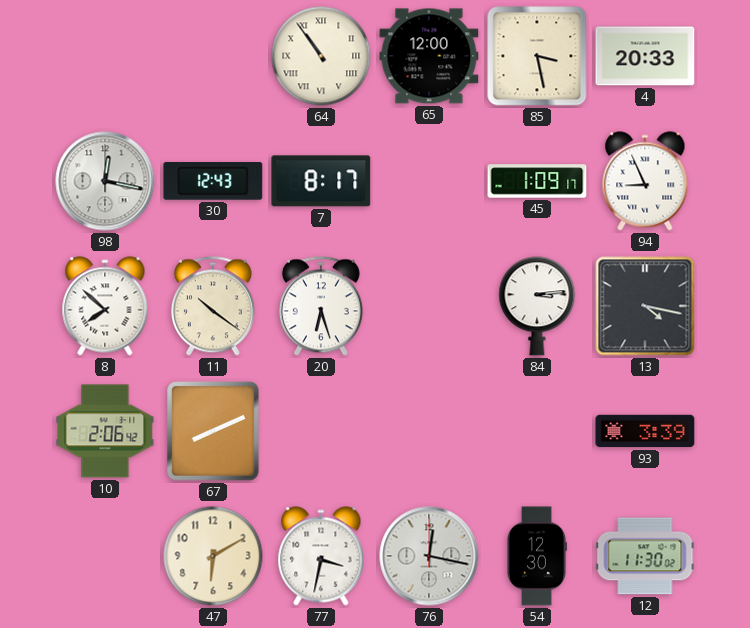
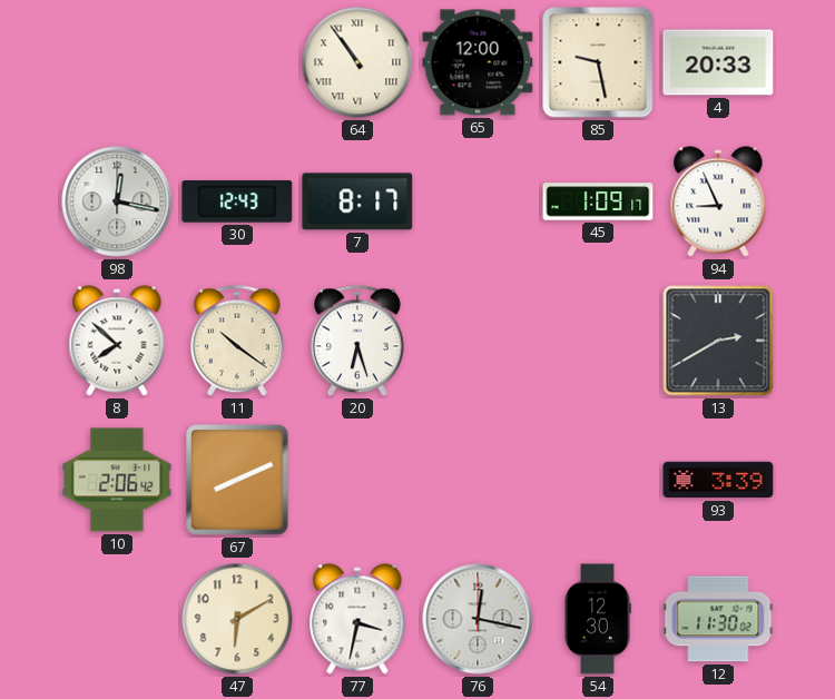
85: 3:28 -> 9:28 (598, 62)
84: 3:14 -> none (537, 306)
13: 4:17 -> 2:40 (718, 341)
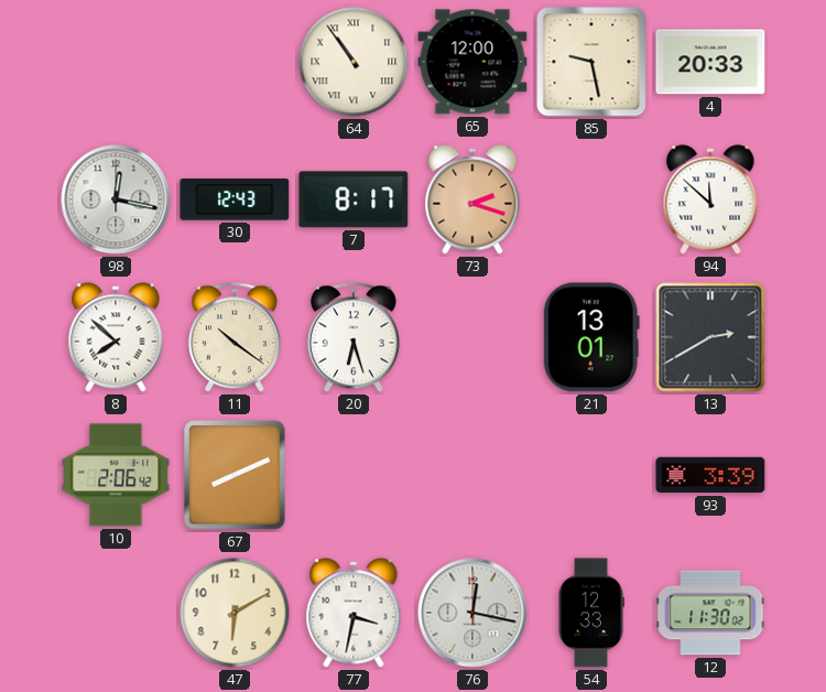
73: none -> 2:18 (472, 199)
45: 1:09 -> none (598, 201)
94: 8:56 -> 11:52 (710, 199)
21: none -> 13:01 (591, 337)
54: 12:30 -> 12:33 (591, 613)
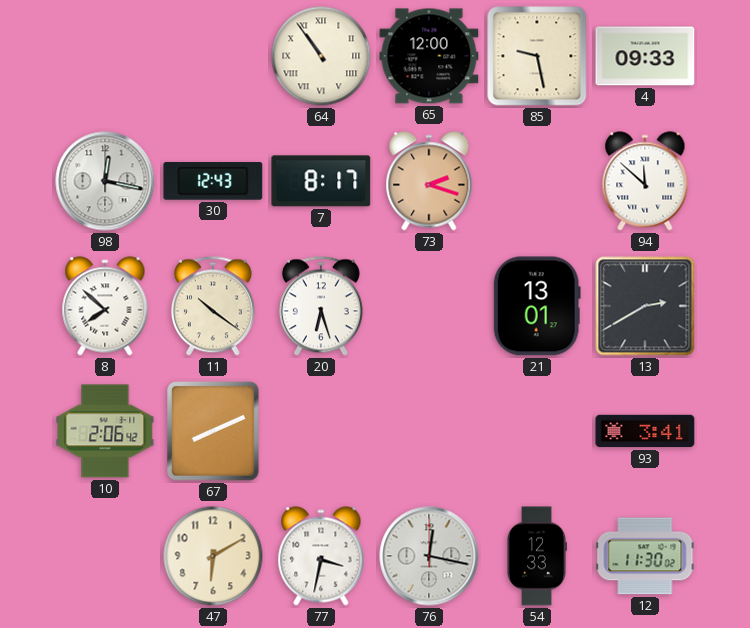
4: 20:33 -> 09:33 (645, 56)
93: 3:39 -> 3:41 (645, 431)
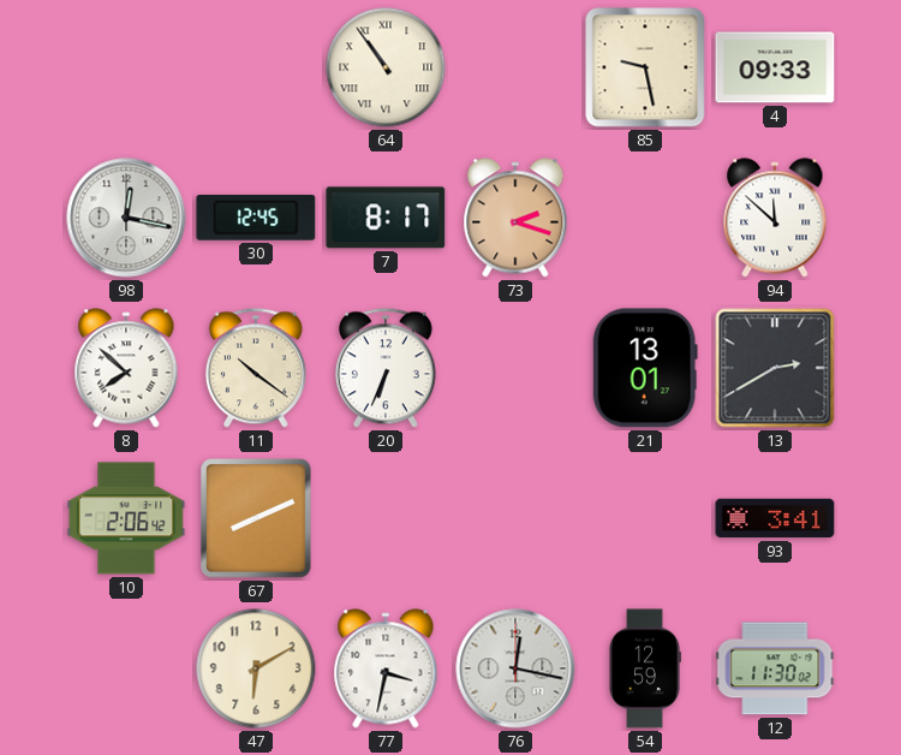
65: 12:00 -> none (429, 56)
30: 12:43 -> 12:45 (256, 218)
20: 6:27 -> 6:34 (386, 368)
54: 12:33 -> 12:59 (645, 668)
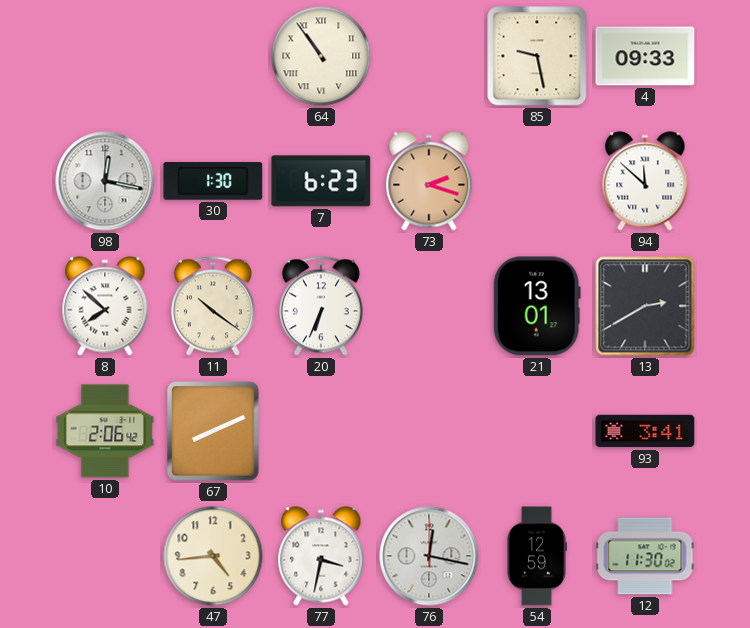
30: 12:45 -> 1:30 (213, 181)
7: 8:17 -> 6:23 (321, 181)
47: 6:10 -> 4:44 (213, 556)
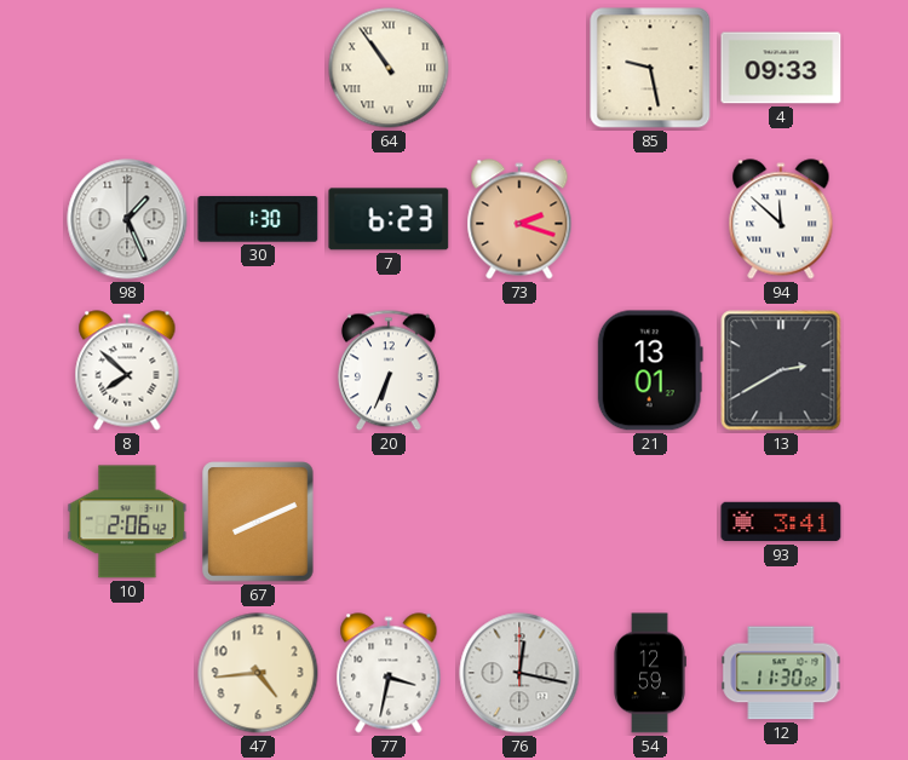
98: 12:17 -> 1:26 (127, 219)
11: 10:21 -> none (213, 306)
